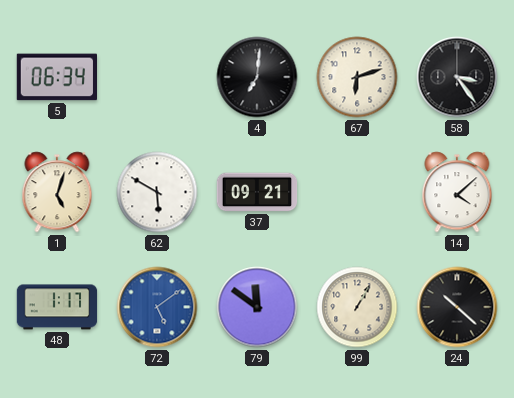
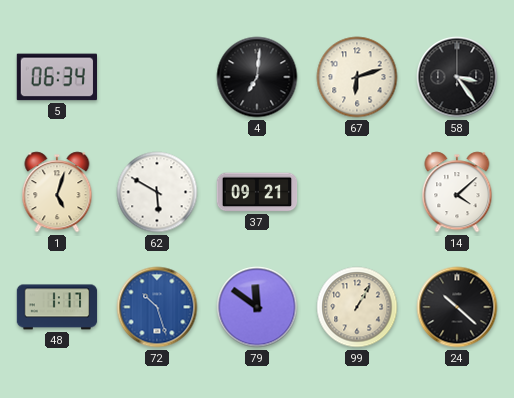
72: 5:09 -> 10:27 (157, 307)
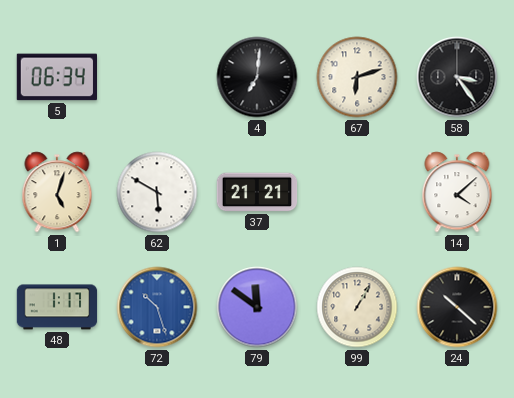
37: 09:21 -> 21:21 (257, 192)
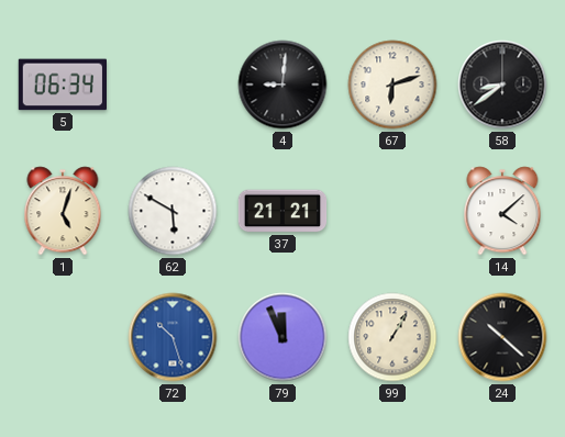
4: 7:01 -> 9:01 (282, 85)
58: 3:24 -> 8:39 (502, 85)
48: 1:17 -> none (57, 307)
79: 11:51 -> 11:56 (282, 337)
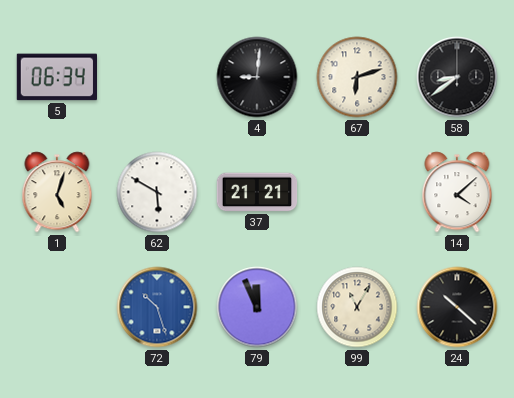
99: 1:05 -> 11:05 (357, 307)
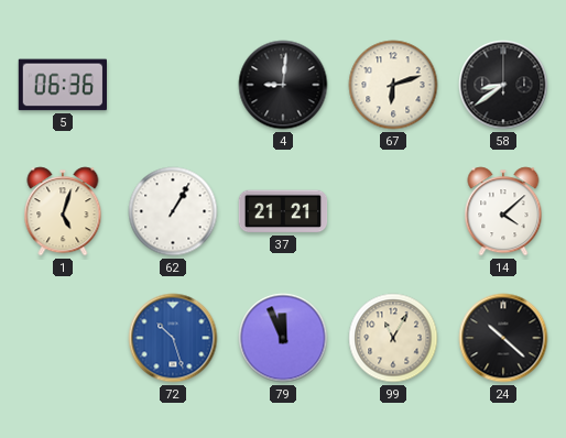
5: 06:34 -> 06:36 (63, 85)
62: 5:50 -> 1:05 (173, 211)
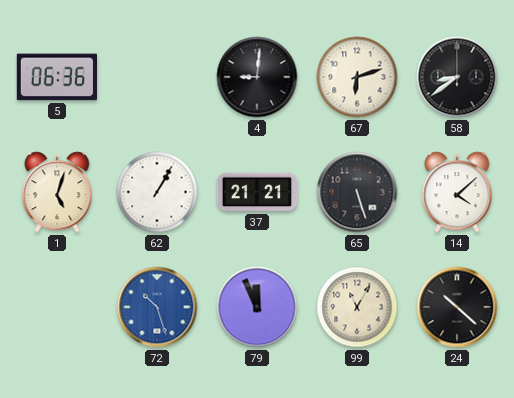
65: none -> 5:27 (357, 192)
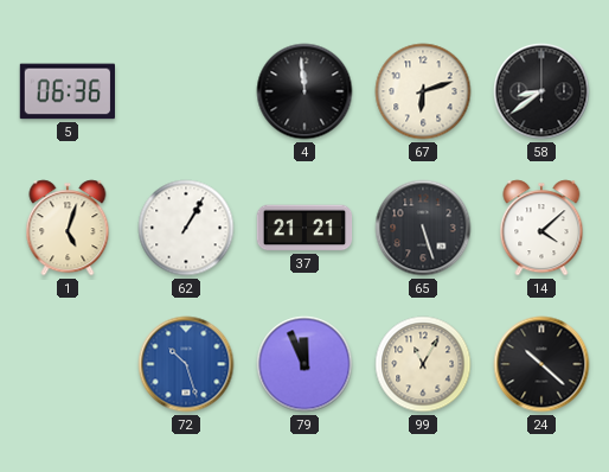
4: 9:01 -> 11:59 (304, 91)
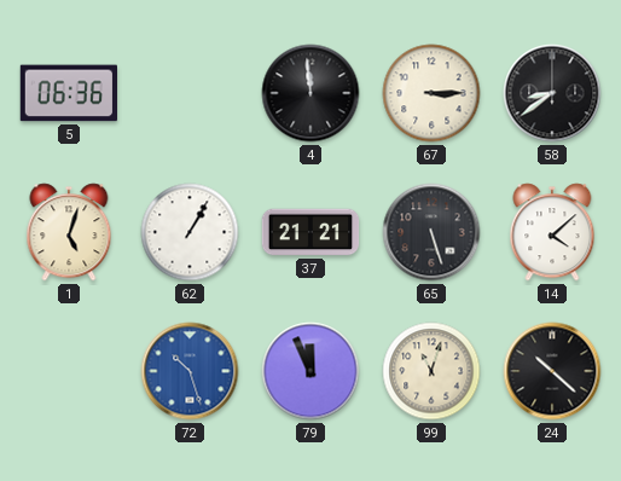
67: 6:12 -> 3:15 (431, 93)
99: 11:05 -> 11:03 (431, 371)
